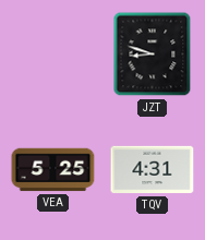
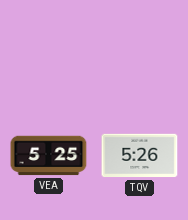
JZT: 8:48 -> none (153, 55)
TQV: 4:31 -> 5:26 (140, 156)
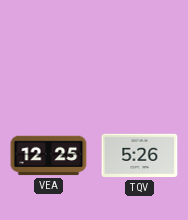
VEA: 5:25 -> 12:25 (49, 156)
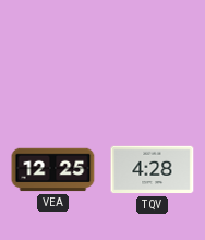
TQV: 5:26 -> 4:28 (153, 170)
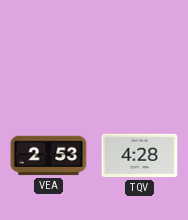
VEA: 12:25 -> 2:53 (49, 156)
